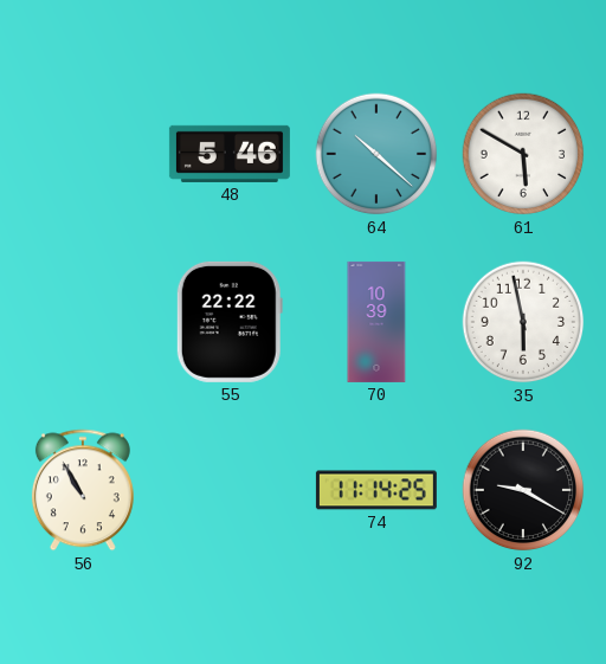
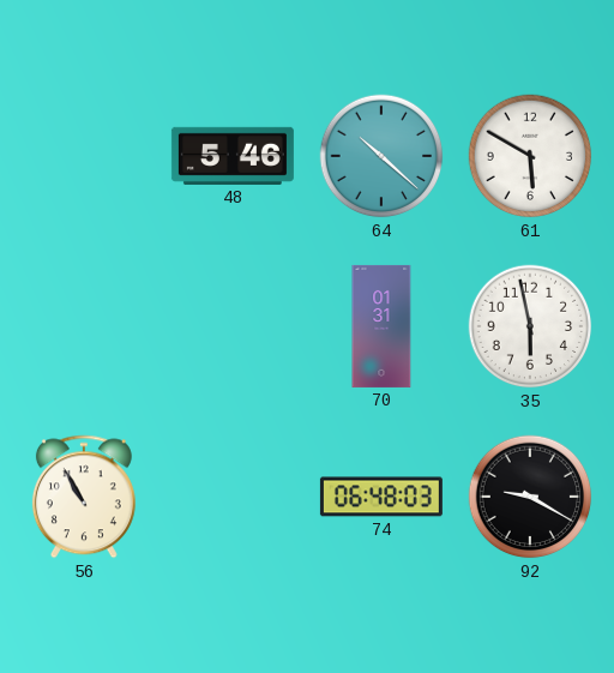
55: 22:22 -> none (230, 322)
70: 10:39 -> 01:31 (381, 326)
74: 11:14 -> 06:48 (381, 497)
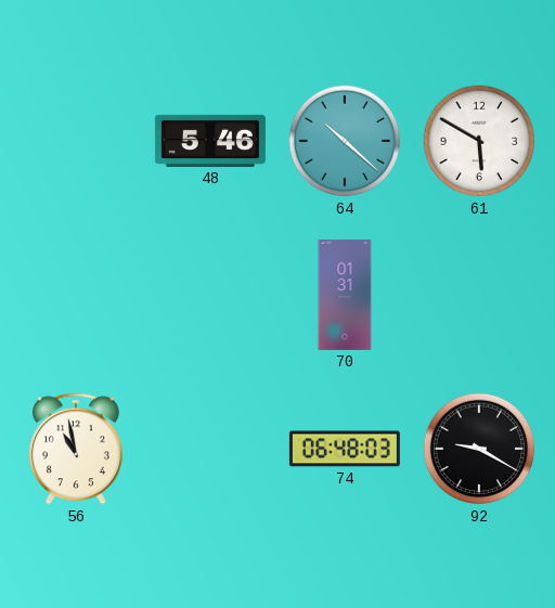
35: 5:58 -> none (530, 326)
56: 10:55 -> 10:58 (76, 449)
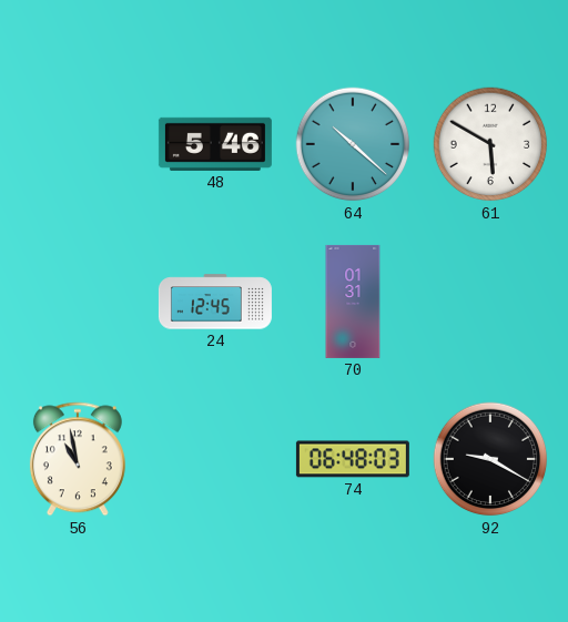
24: none -> 12:45 (215, 302)
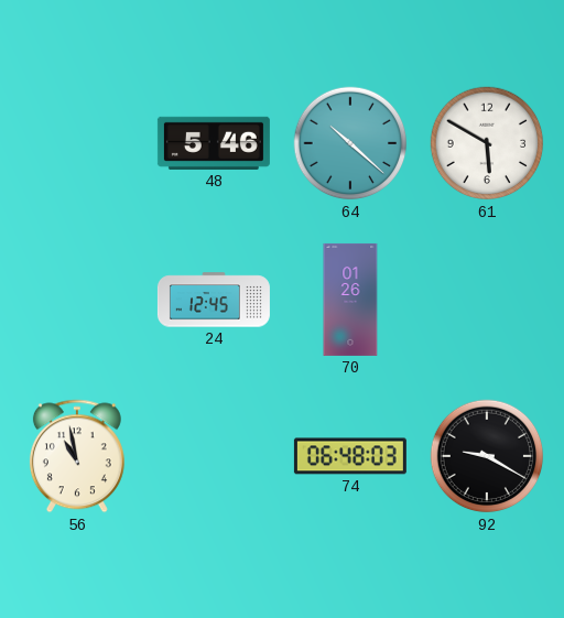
70: 01:31 -> 01:26 (350, 300)
